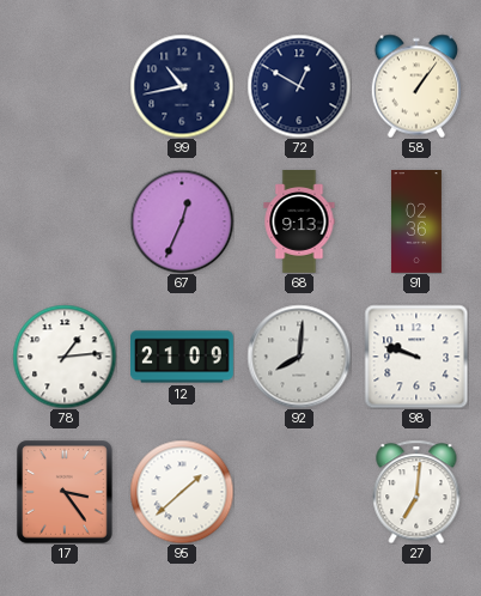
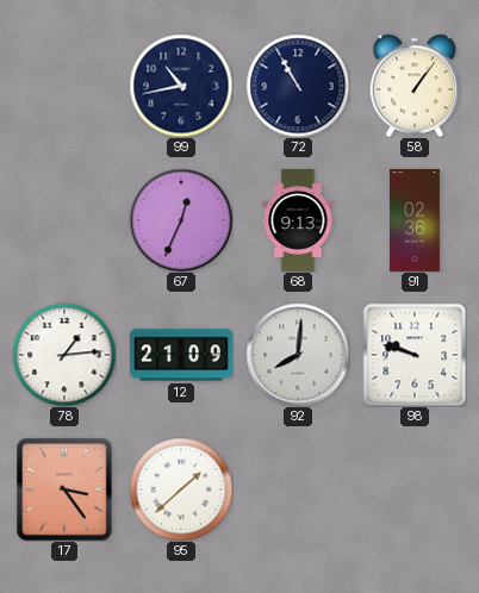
72: 12:50 -> 10:55 (298, 86)
27: 7:01 -> none (416, 492)
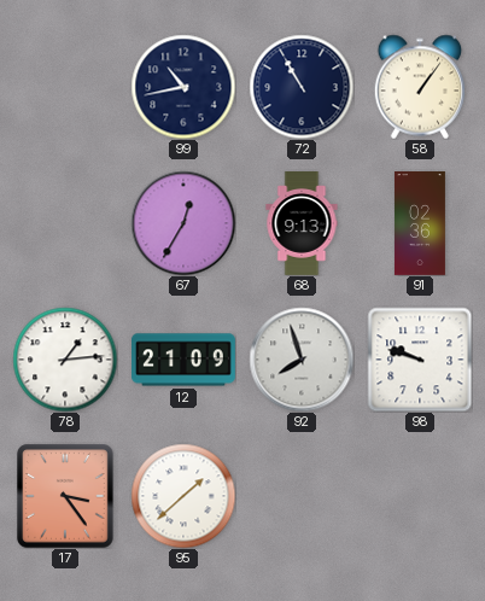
67: 12:34 -> 12:35 (183, 223)
92: 8:01 -> 7:57 (302, 360)
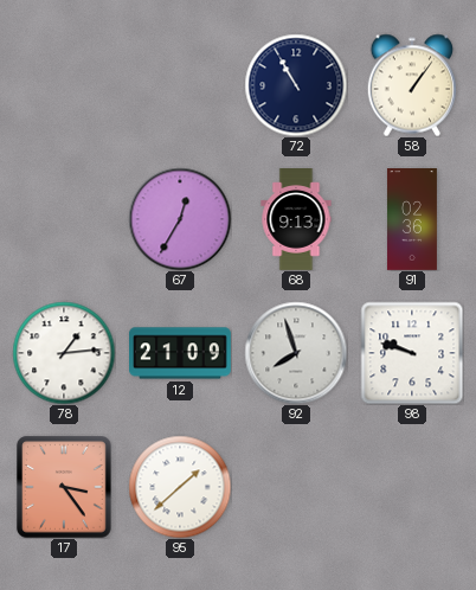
99: 10:43 -> none (183, 87)
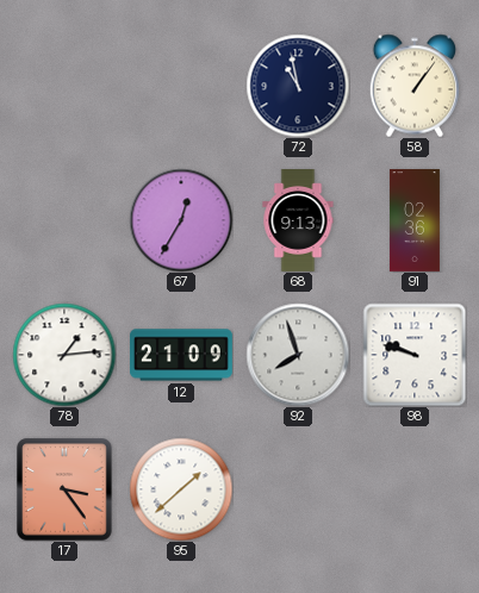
72: 10:55 -> 10:58 (298, 86)
